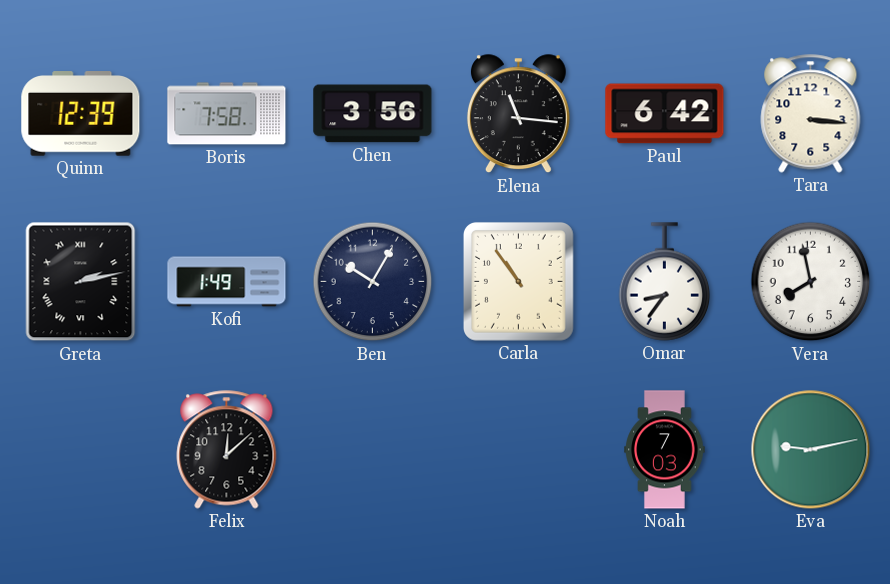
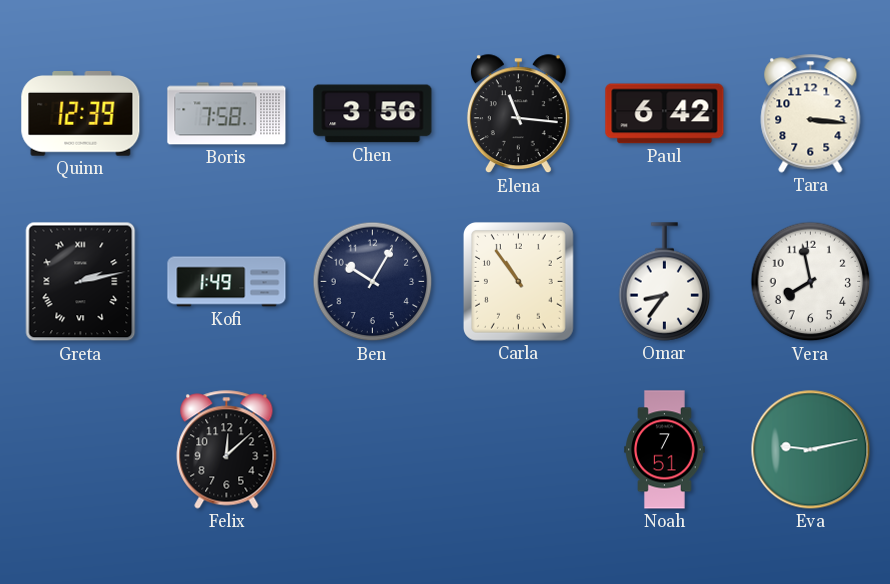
Noah: 7:03 -> 7:51 (665, 450)
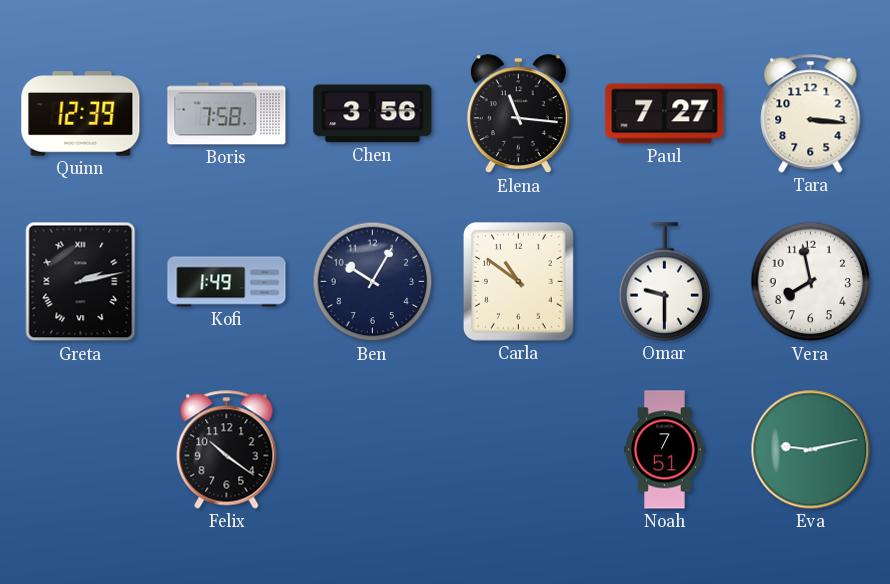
Paul: 6:42 -> 7:27 (665, 114)
Carla: 10:54 -> 10:51 (518, 281)
Omar: 8:36 -> 9:30 (665, 282)
Felix: 12:08 -> 10:21 (227, 450)
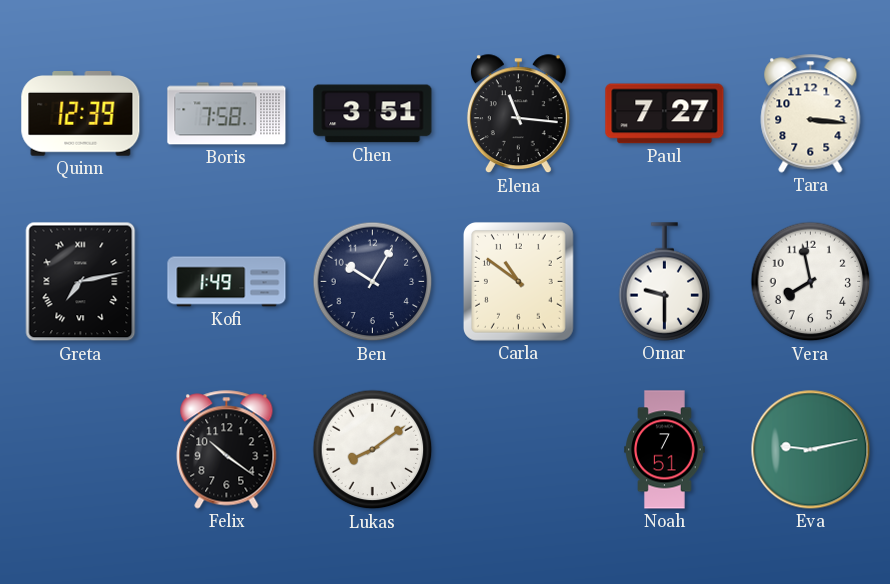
Chen: 3:56 -> 3:51 (373, 114)
Greta: 2:13 -> 7:13 (81, 282)
Lukas: none -> 8:09 (373, 450)
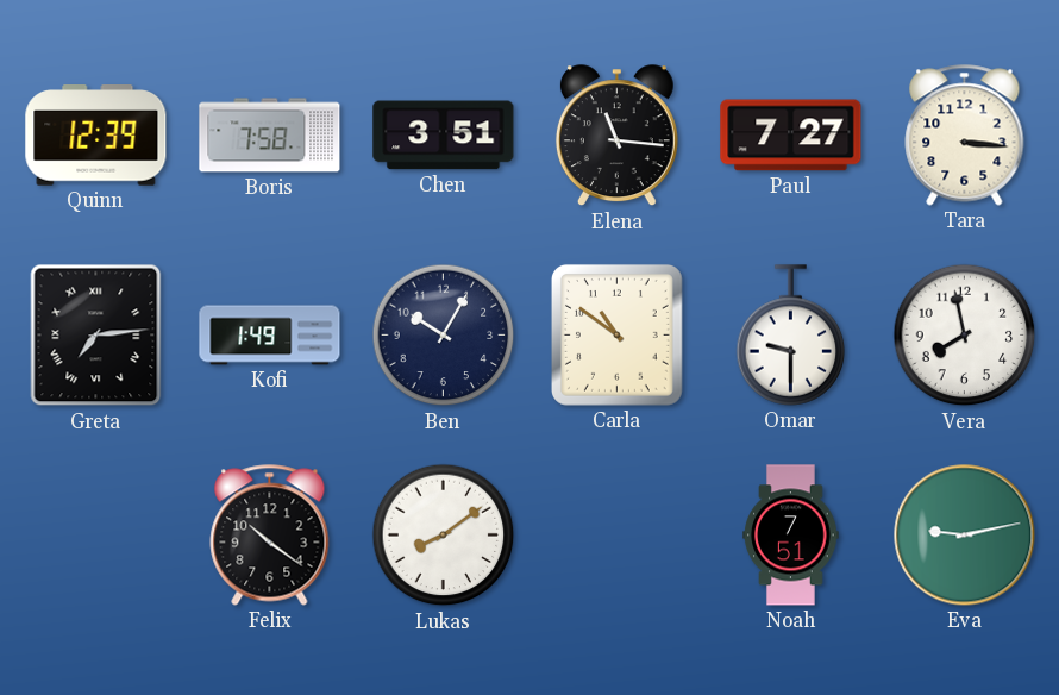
Greta: 7:13 -> 7:14 (96, 336)
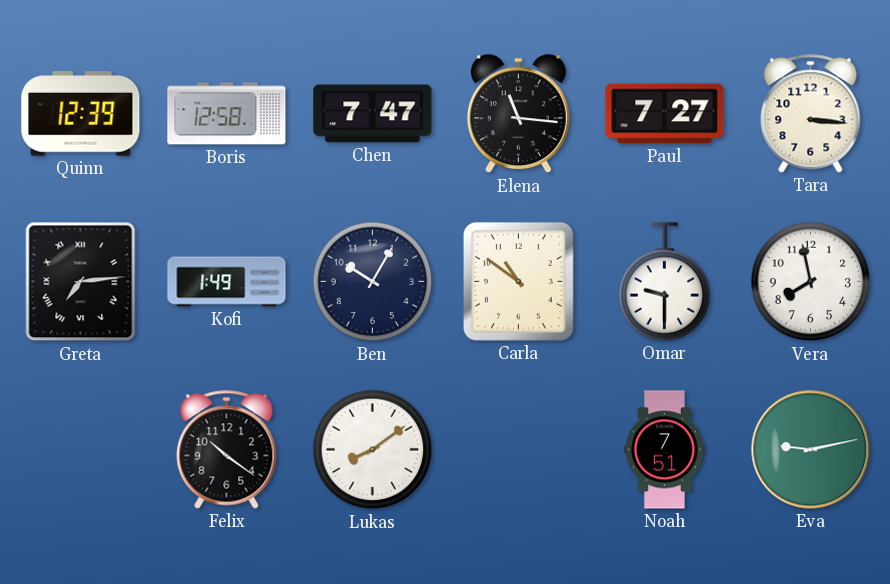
Boris: 7:58 -> 12:58 (227, 114)
Chen: 3:51 -> 7:47 (373, 114)
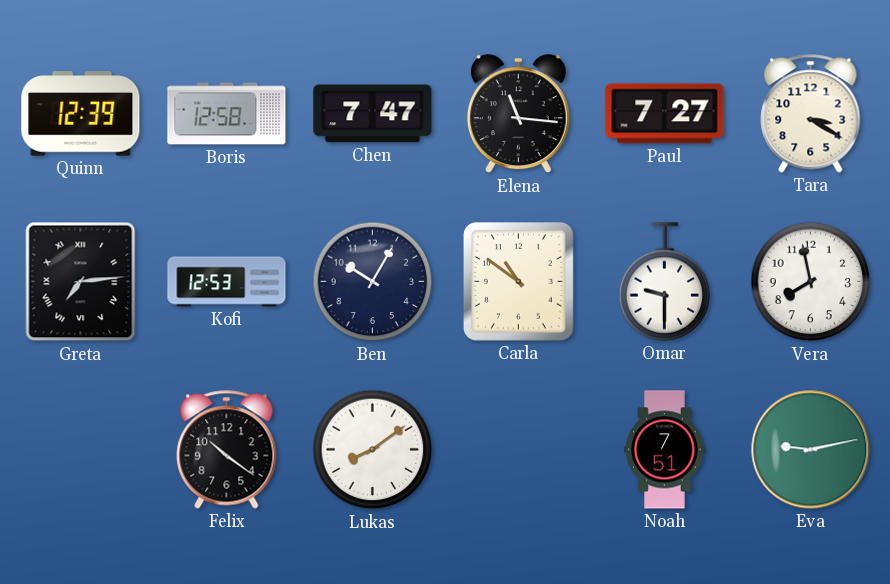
Tara: 3:16 -> 3:20 (811, 114)
Kofi: 1:49 -> 12:53 (227, 282)
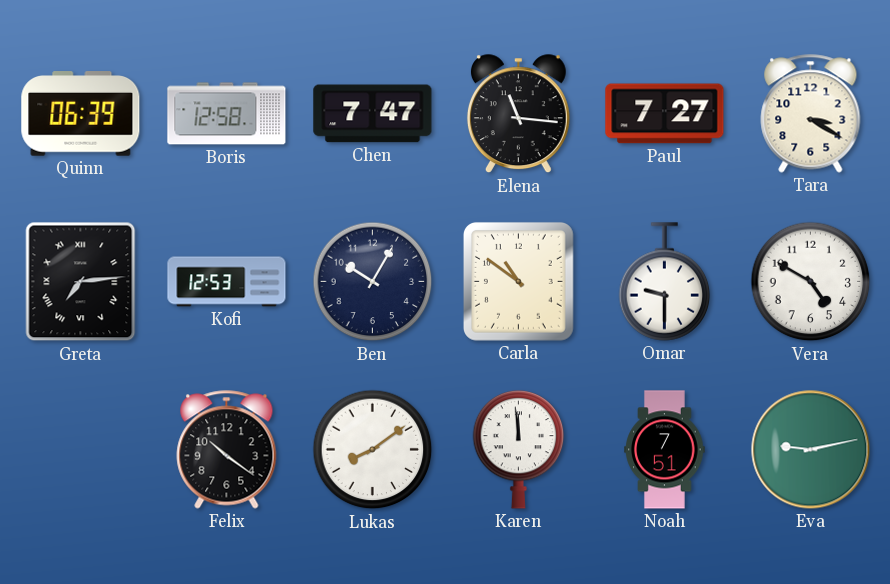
Quinn: 12:39 -> 06:39 (81, 114)
Vera: 7:58 -> 4:50 (811, 282)
Karen: none -> 11:59 (519, 449)
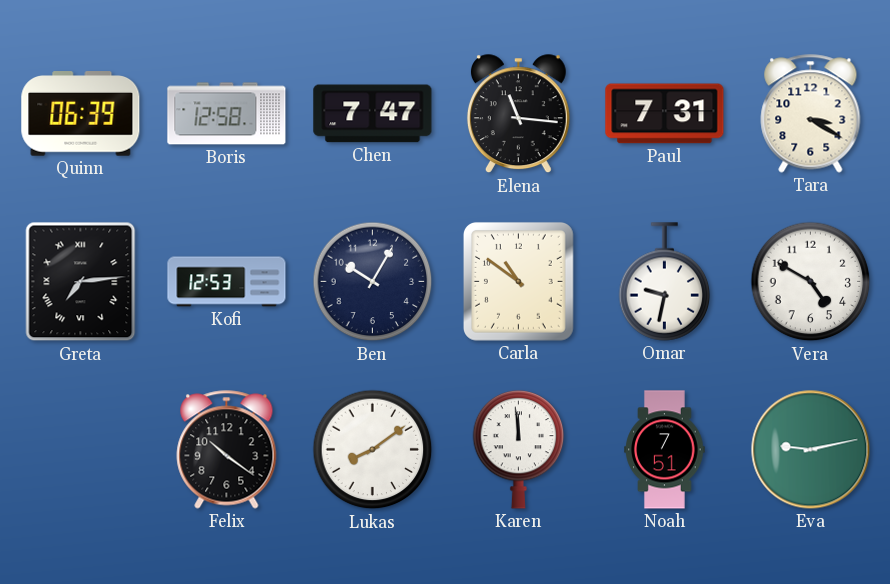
Paul: 7:27 -> 7:31 (665, 114)
Omar: 9:30 -> 9:32 (665, 282)
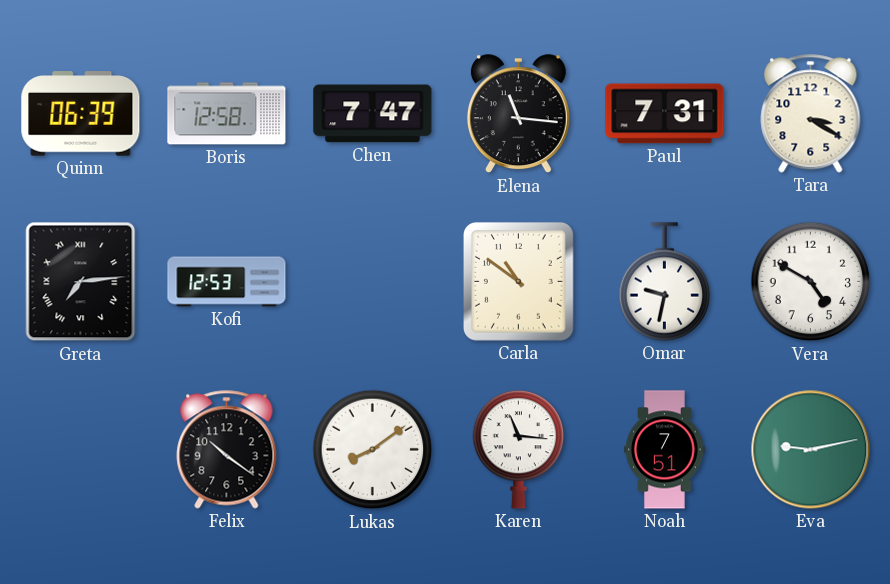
Ben: 10:05 -> none (373, 282)
Karen: 11:59 -> 11:16 (519, 449)
